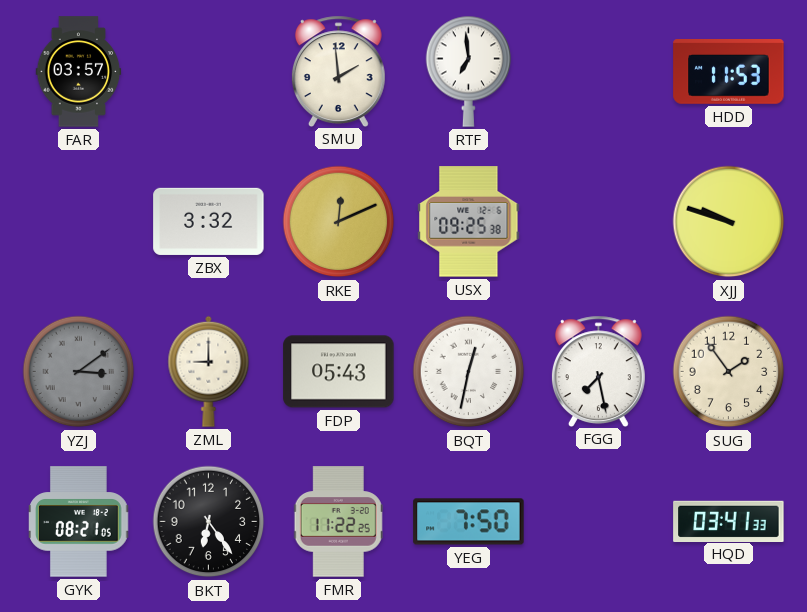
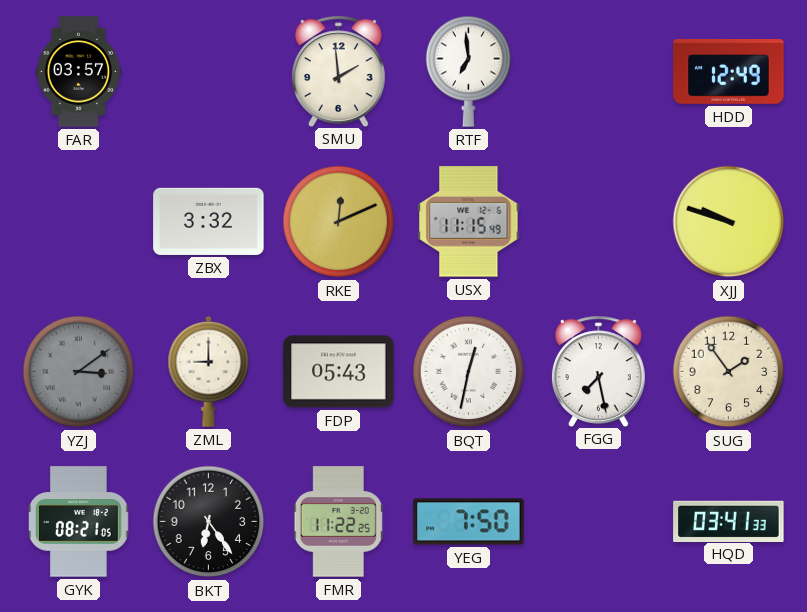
HDD: 11:53 -> 12:49 (729, 72)
USX: 09:25 -> 11:15 (469, 222)
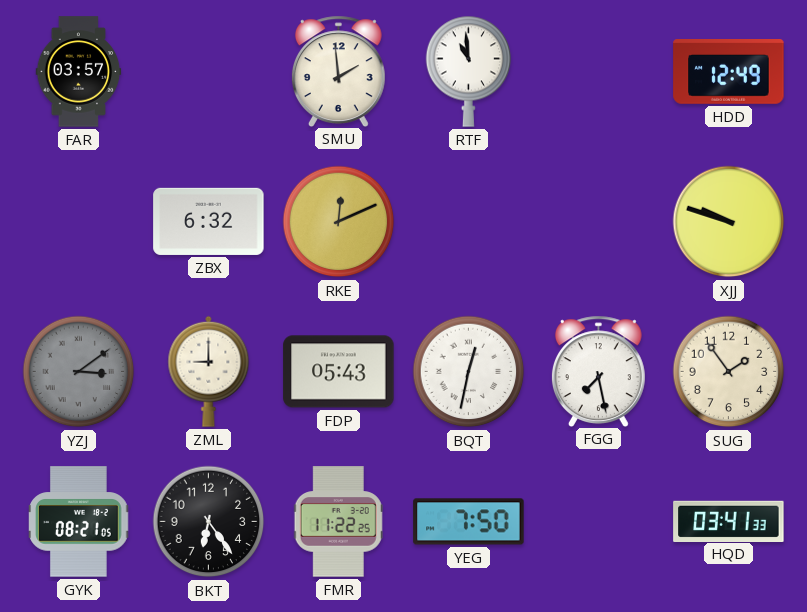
RTF: 6:59 -> 10:59 (469, 71)
ZBX: 3:32 -> 6:32 (209, 221)
USX: 11:15 -> none (469, 222)
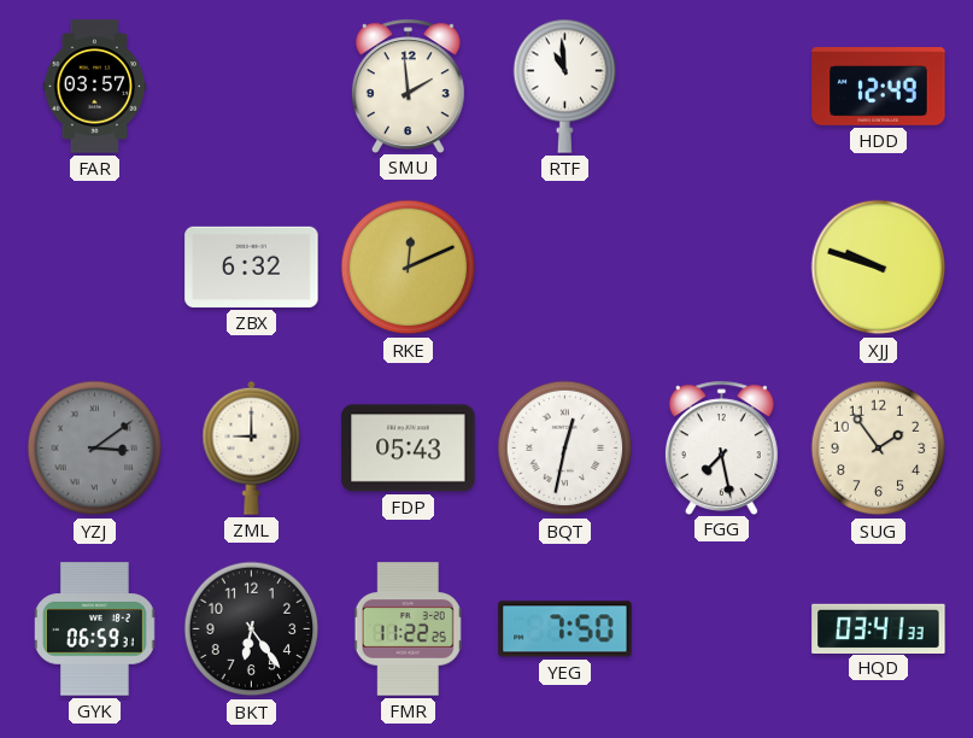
GYK: 08:21 -> 06:59 (95, 629)
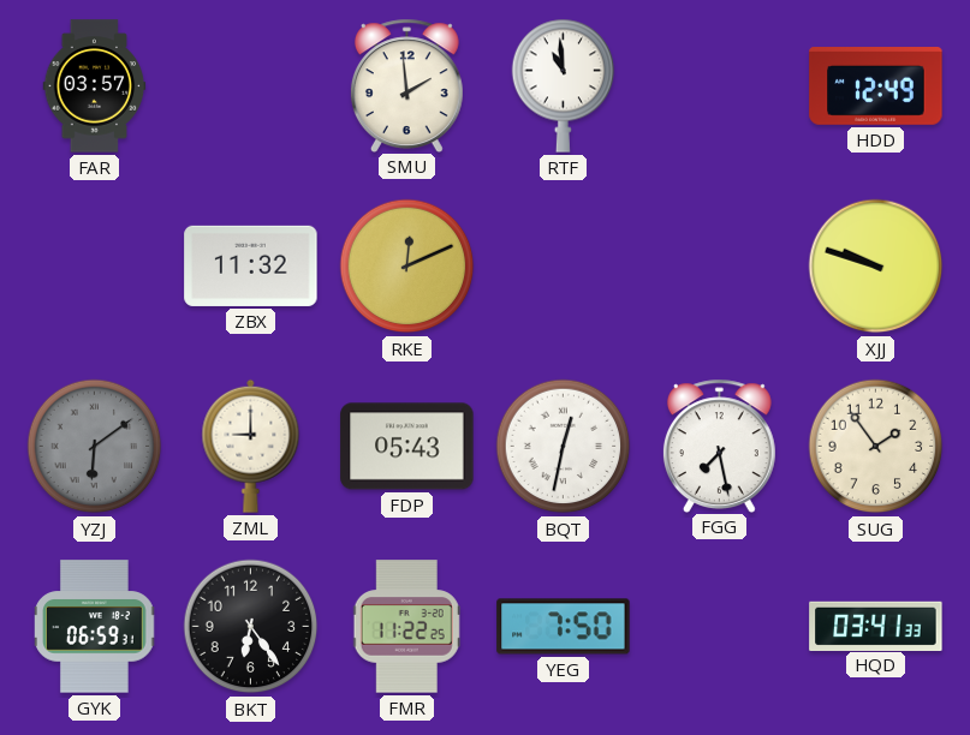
ZBX: 6:32 -> 11:32 (251, 265)
YZJ: 3:09 -> 6:09 (95, 447)
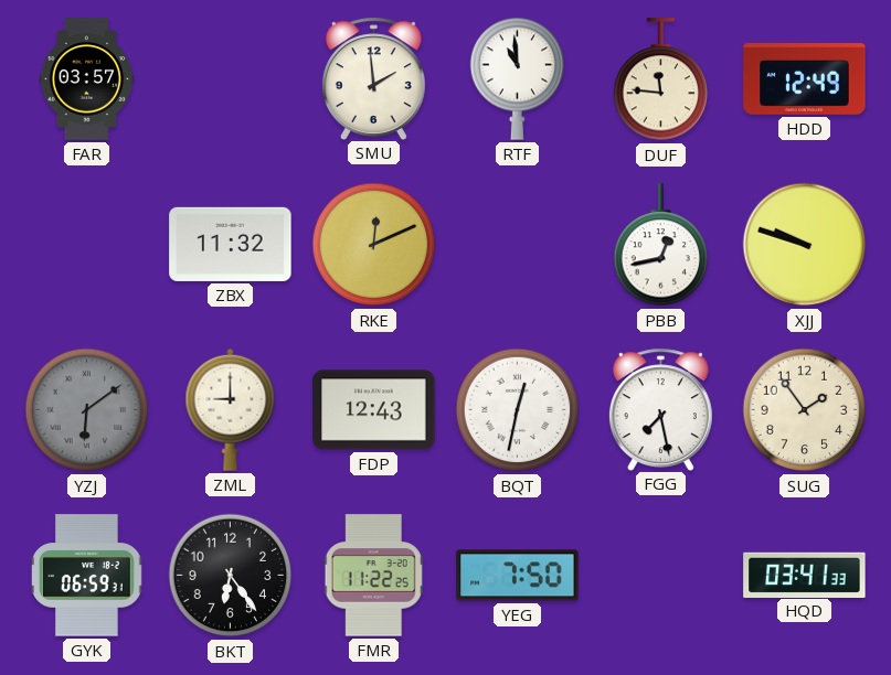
DUF: none -> 11:46 (661, 79)
PBB: none -> 12:43 (661, 245)
FDP: 05:43 -> 12:43 (374, 410)
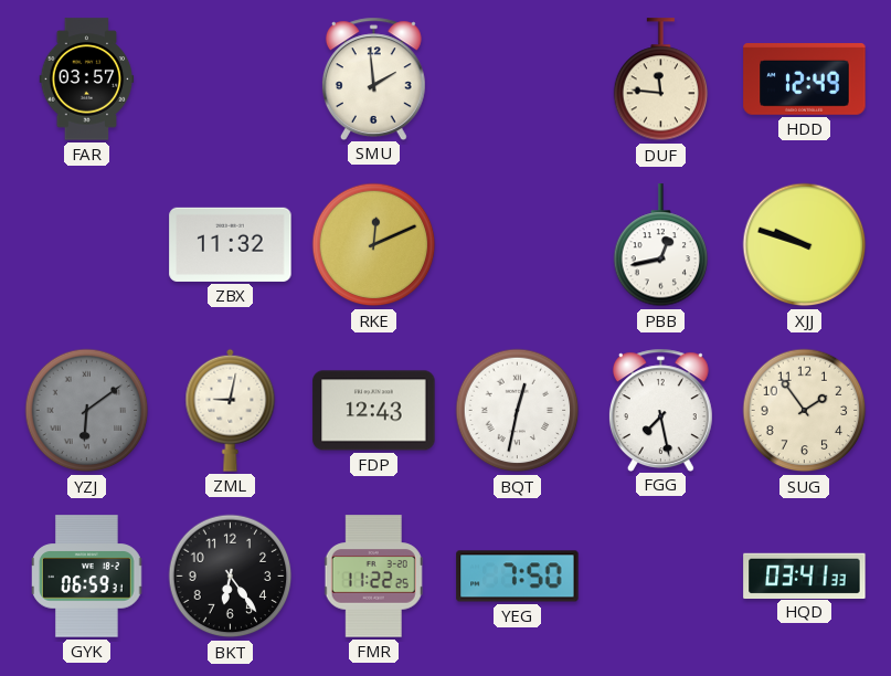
RTF: 10:59 -> none (518, 78)
ZML: 9:00 -> 9:02 (231, 410)
